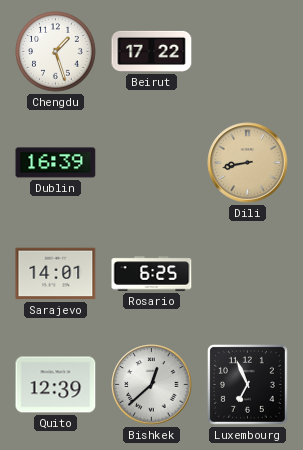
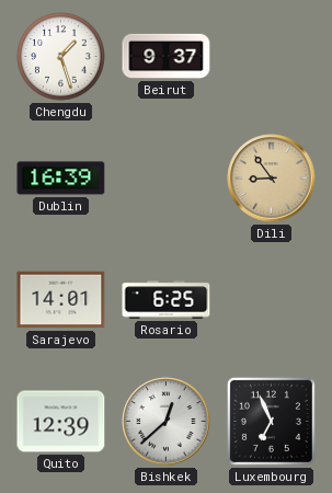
Beirut: 17:22 -> 9:37 (167, 56)
Dili: 8:43 -> 8:54 (272, 179)
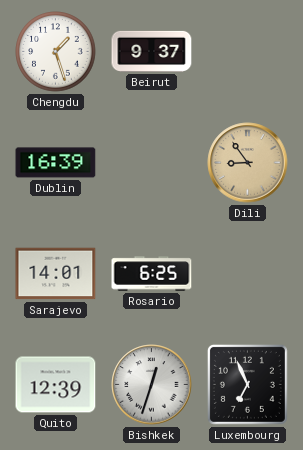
Bishkek: 12:38 -> 12:33 (152, 385)
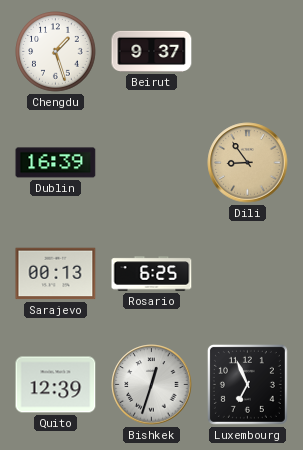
Sarajevo: 14:01 -> 00:13 (56, 274)
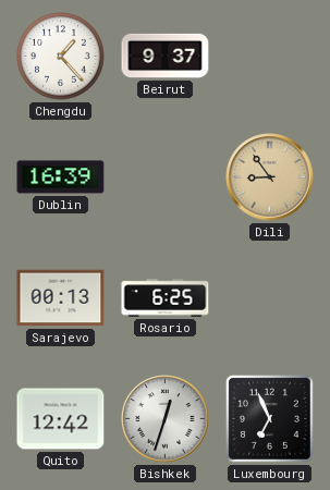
Chengdu: 1:27 -> 1:23 (61, 57)
Quito: 12:39 -> 12:42 (61, 419)
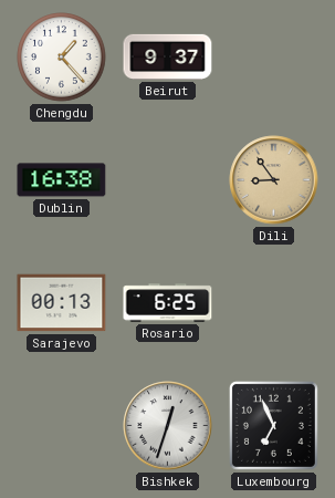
Dublin: 16:39 -> 16:38 (62, 180)
Quito: 12:42 -> none (61, 419)
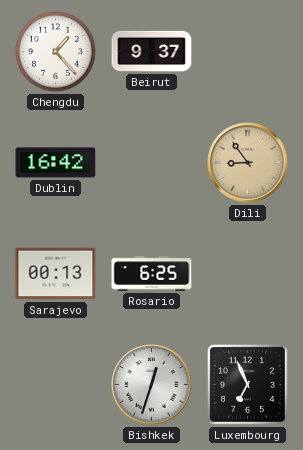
Dublin: 16:38 -> 16:42 (56, 163)
